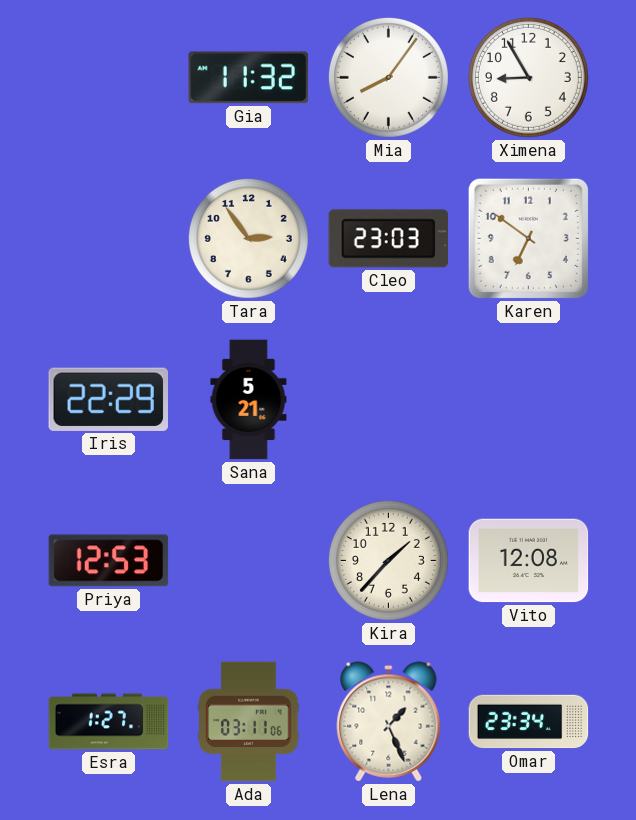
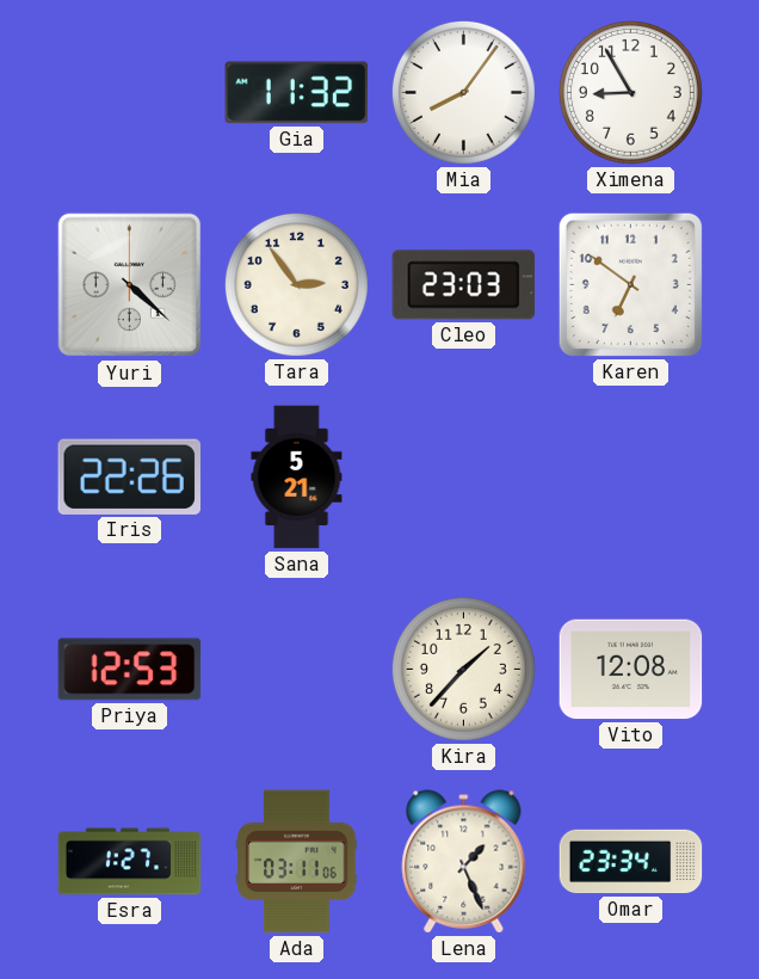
Yuri: none -> 4:22 (130, 285)
Iris: 22:29 -> 22:26 (129, 476)
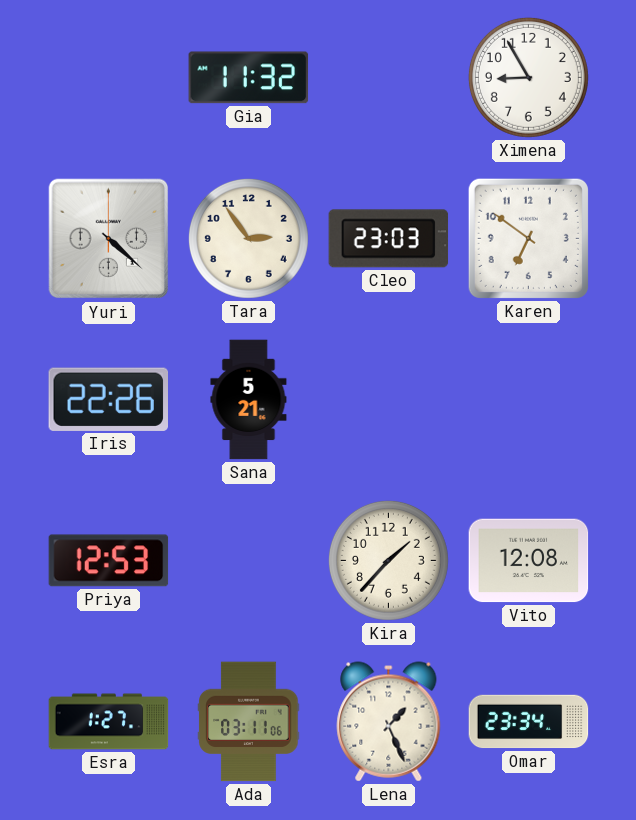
Mia: 8:06 -> none (463, 92)
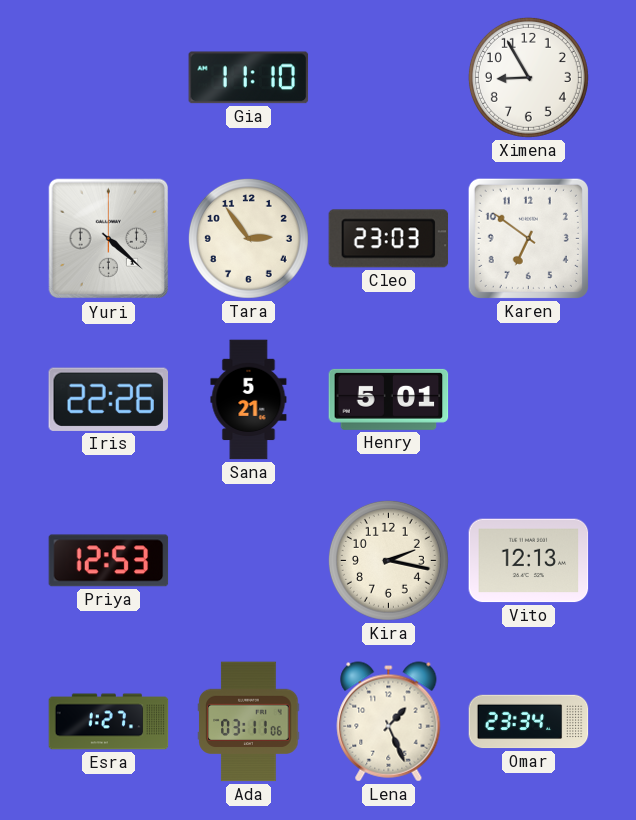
Gia: 11:32 -> 11:10 (249, 78)
Henry: none -> 5:01 (389, 399)
Kira: 1:37 -> 2:17 (388, 560)
Vito: 12:08 -> 12:13 (529, 561)
